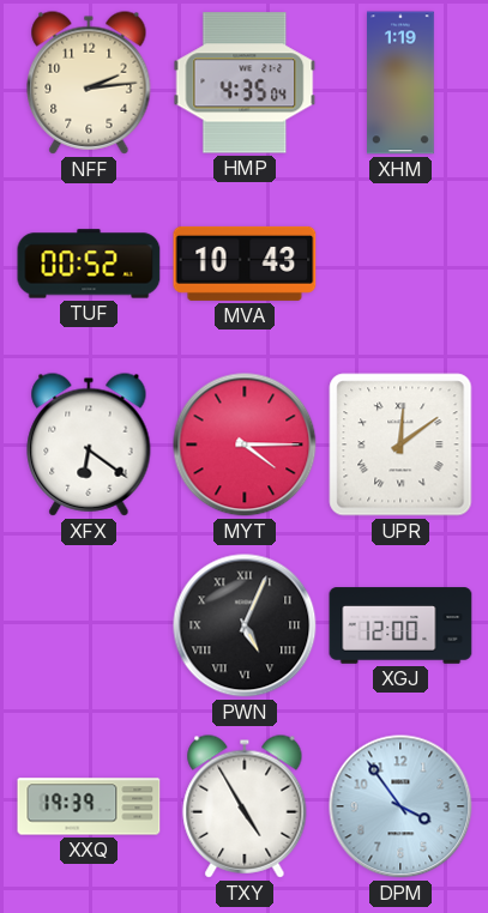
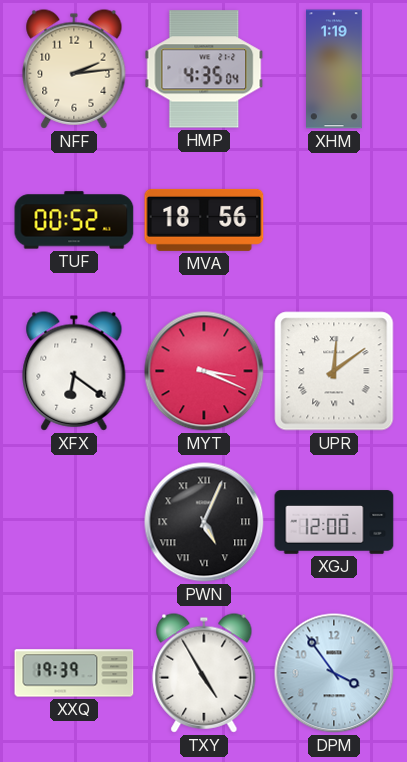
MVA: 10:43 -> 18:56 (204, 220)
MYT: 4:15 -> 3:19 (204, 371)
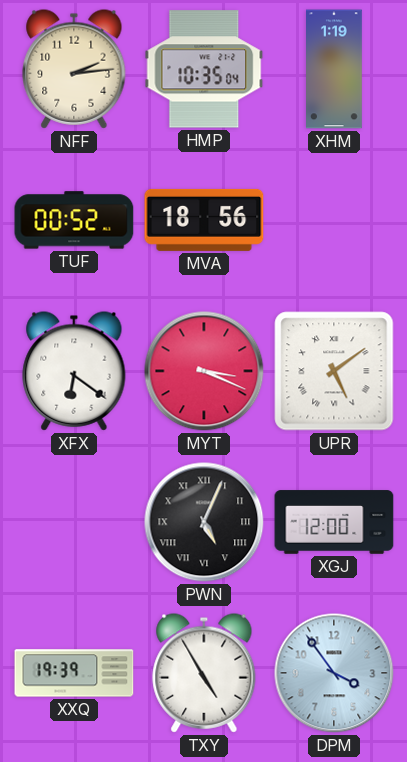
HMP: 4:35 -> 10:35 (204, 69)
UPR: 12:09 -> 5:09 (334, 371)
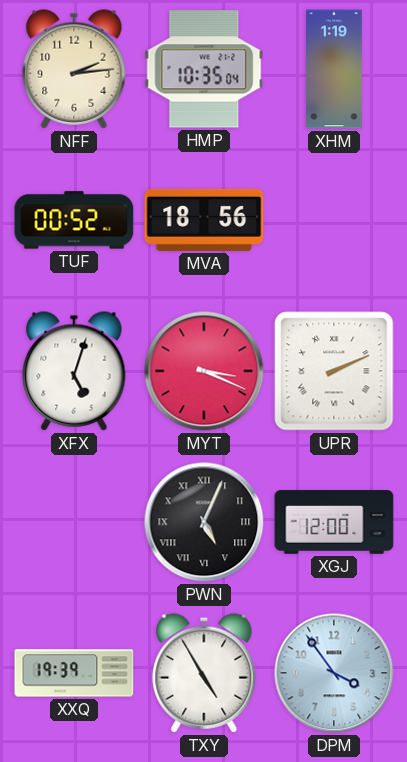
XFX: 6:21 -> 5:03 (74, 371)
UPR: 5:09 -> 2:11 (334, 371)
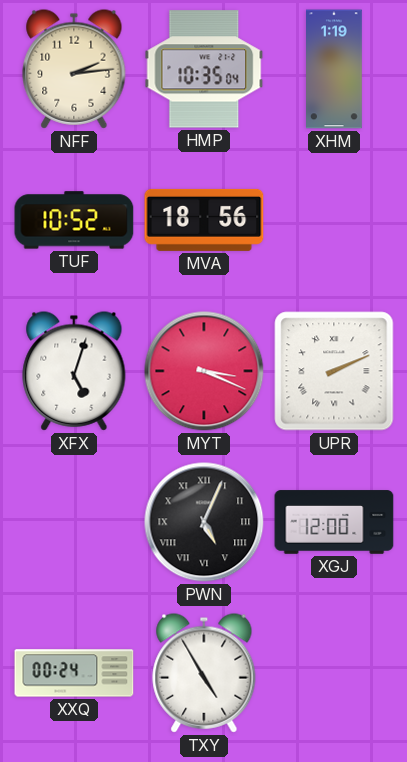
TUF: 00:52 -> 10:52 (74, 220)
XXQ: 19:39 -> 00:24 (74, 673)
DPM: 3:54 -> none (334, 673)
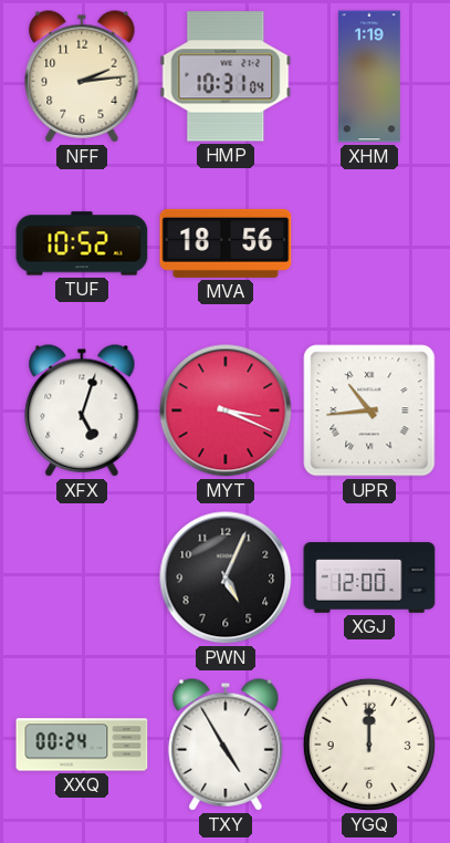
HMP: 10:35 -> 10:31 (226, 76)
UPR: 2:11 -> 10:44 (369, 410)
PWN numerals: Roman -> Arabic (226, 577)
YGQ: none -> 12:00 (369, 745)
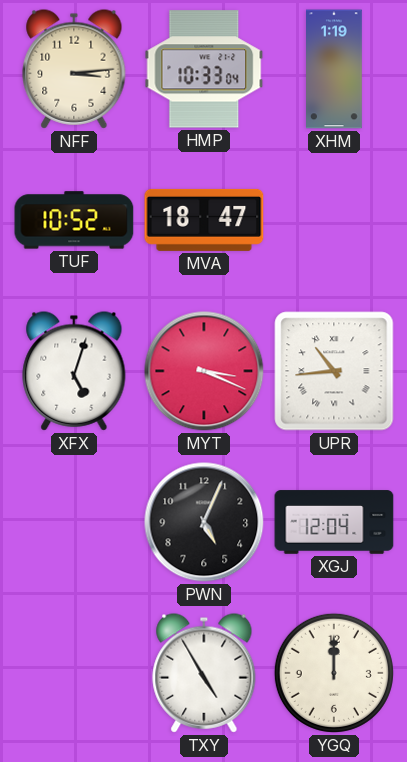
NFF: 2:14 -> 3:14 (74, 69)
HMP: 10:31 -> 10:33 (204, 69)
MVA: 18:56 -> 18:47 (204, 220)
XGJ: 12:00 -> 12:04 (334, 522)
XXQ: 00:24 -> none (82, 745)
